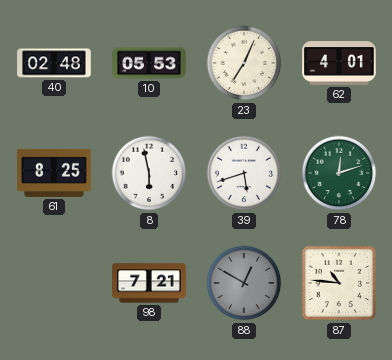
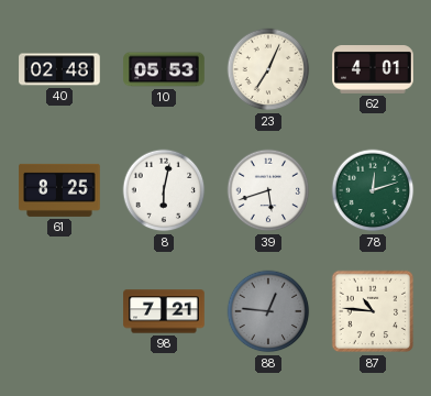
8: 5:58 -> 6:02 (164, 190)
88: 12:50 -> 12:46 (268, 311)
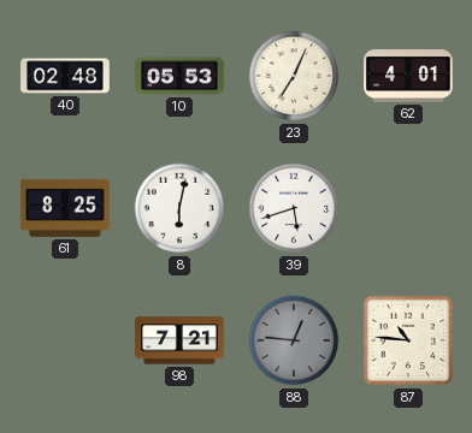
78: 12:12 -> none (373, 190)
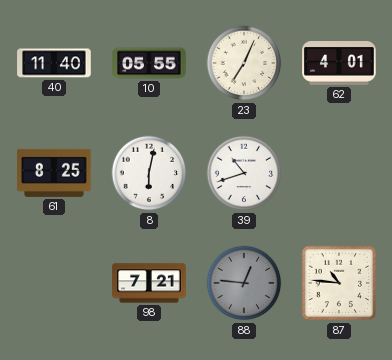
40: 02:48 -> 11:40 (54, 63)
10: 05:53 -> 05:55 (149, 63)
39: 5:42 -> 10:42 (244, 173)
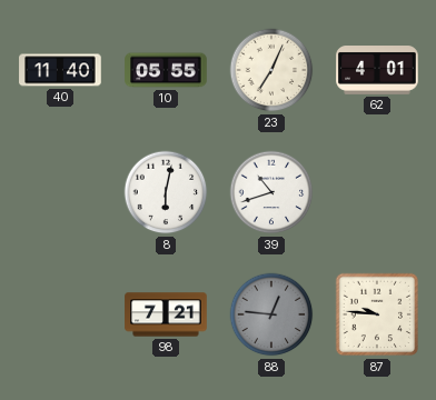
61: 8:25 -> none (54, 173)
87: 10:46 -> 9:46 (377, 314)
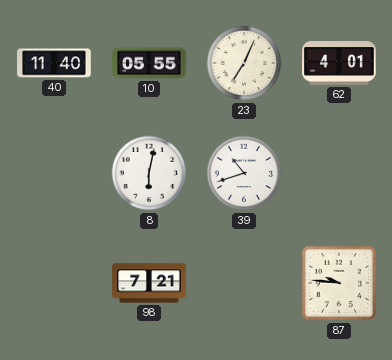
88: 12:46 -> none (271, 314)
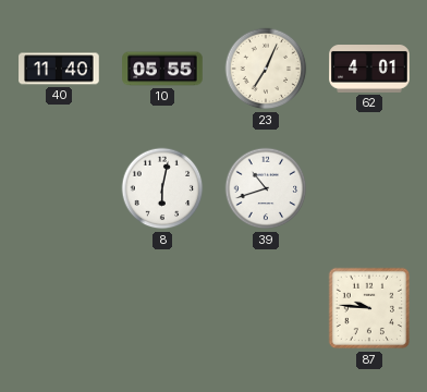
98: 7:21 -> none (149, 283)
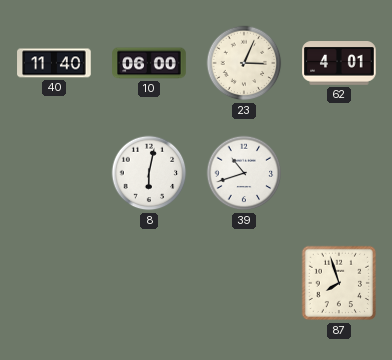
10: 05:55 -> 06:00 (149, 63)
23: 7:04 -> 3:04 (244, 63)
87: 9:46 -> 7:57 (339, 283)
